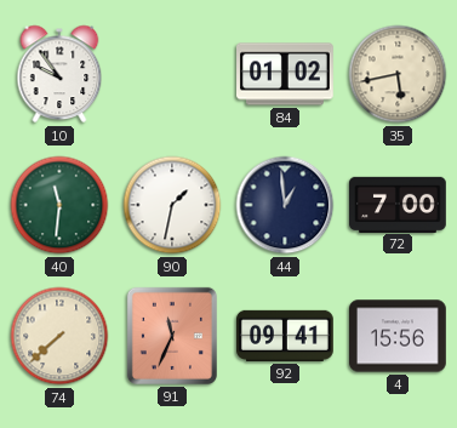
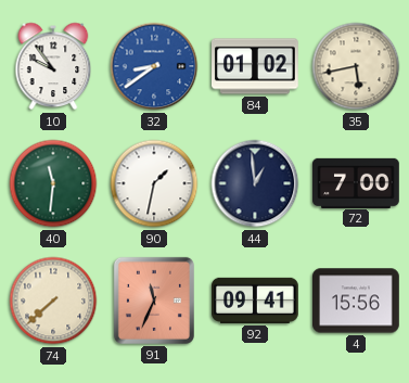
32: none -> 8:39 (154, 66)
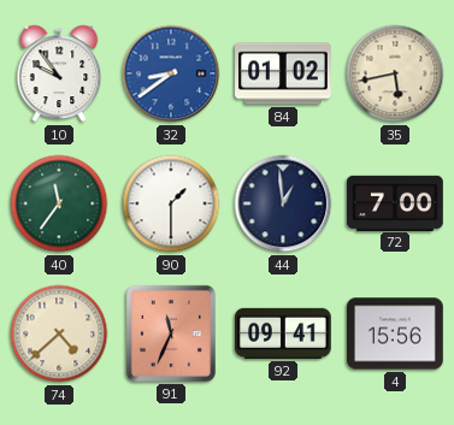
40: 11:31 -> 11:36 (59, 203)
90: 1:32 -> 1:30 (171, 203)
74: 7:38 -> 4:38 (59, 333)
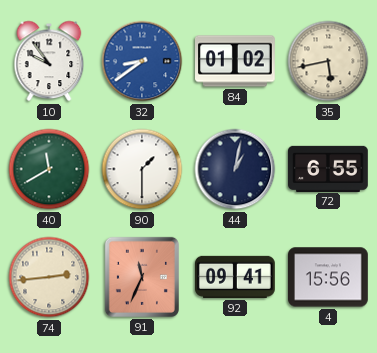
40: 11:36 -> 11:40 (49, 169)
44: 12:59 -> 1:02 (235, 169)
72: 7:00 -> 6:55 (329, 168)
74: 4:38 -> 2:44 (49, 277)
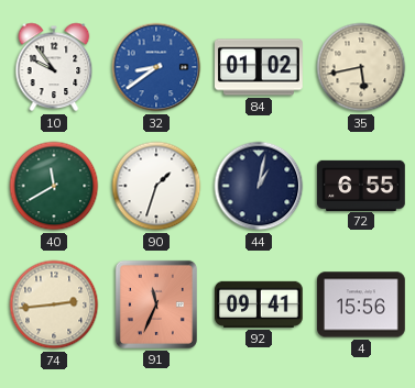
90: 1:30 -> 1:33 (156, 186)
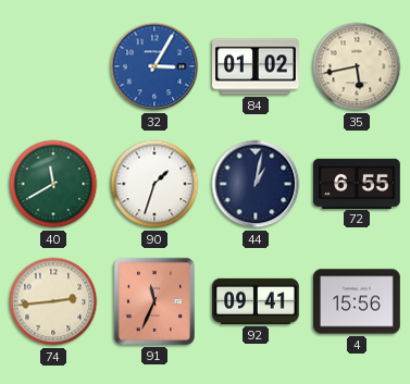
10: 9:54 -> none (54, 67)
32: 8:39 -> 3:05 (154, 66)
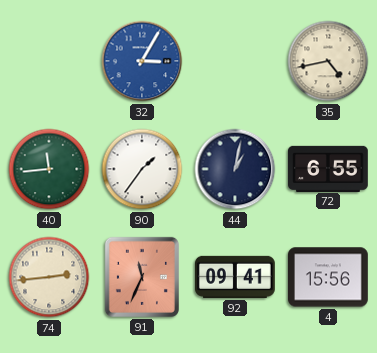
84: 01:02 -> none (257, 66)
35: 5:43 -> 4:43 (328, 61)
40: 11:40 -> 11:44 (49, 169)
90: 1:33 -> 1:36 (142, 169)
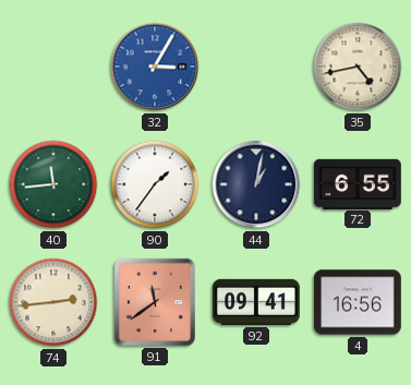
91: 11:34 -> 11:39 (155, 302)
4: 15:56 -> 16:56 (359, 302)
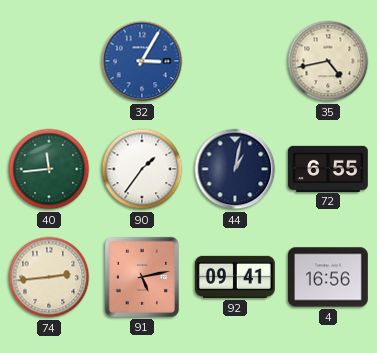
91: 11:39 -> 5:13 (142, 277)
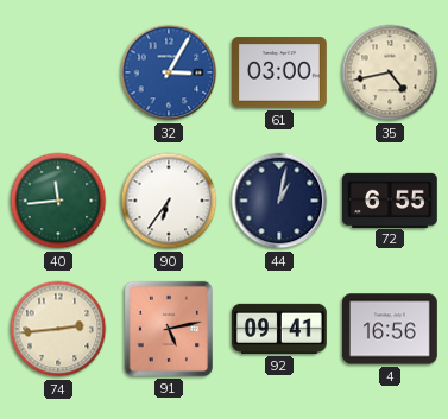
61: none -> 03:00 (280, 72)
90: 1:36 -> 6:36 (169, 201)
